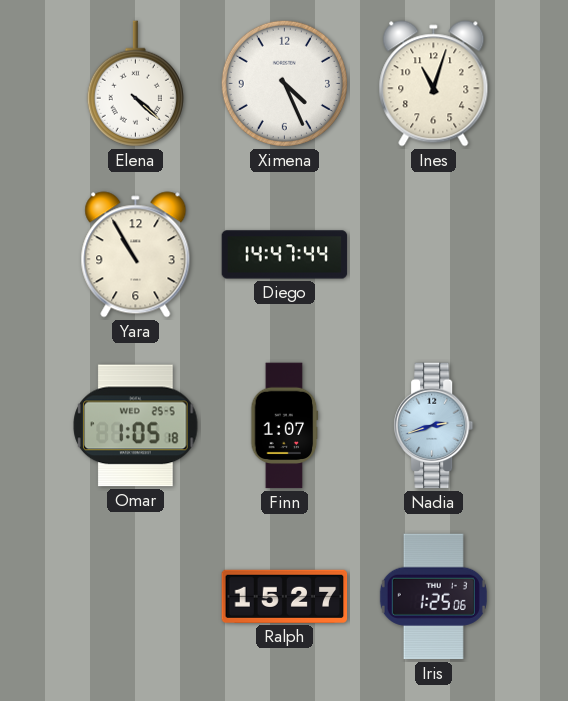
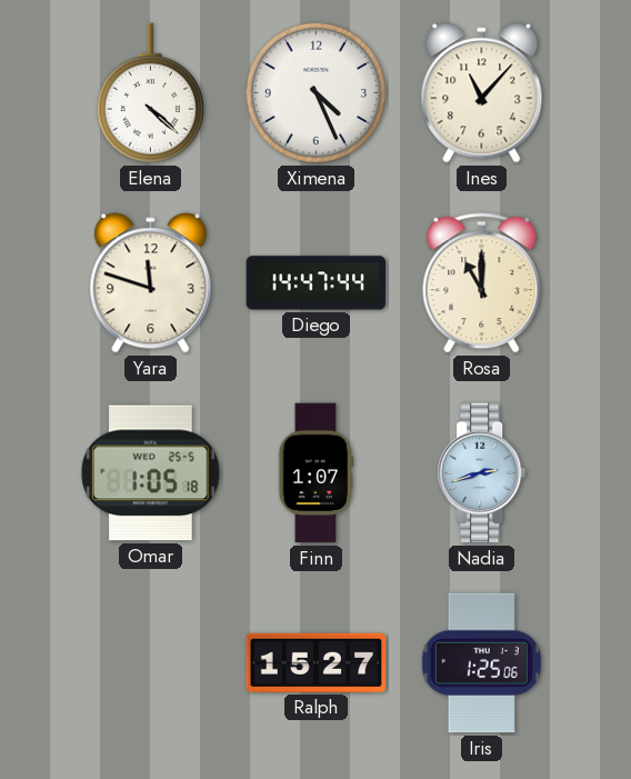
Ines: 11:03 -> 11:07 (482, 93)
Yara: 10:55 -> 11:48 (151, 283)
Rosa: none -> 11:00 (482, 283)
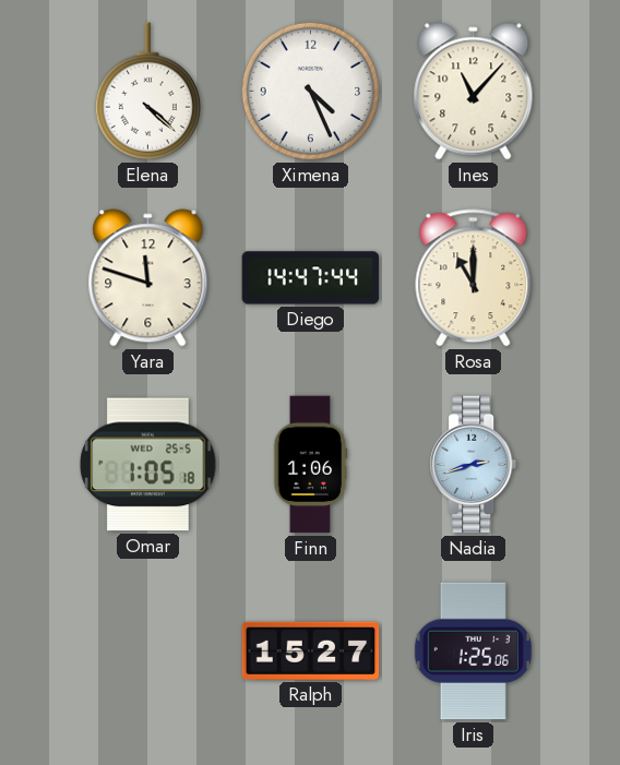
Finn: 1:07 -> 1:06 (311, 465)
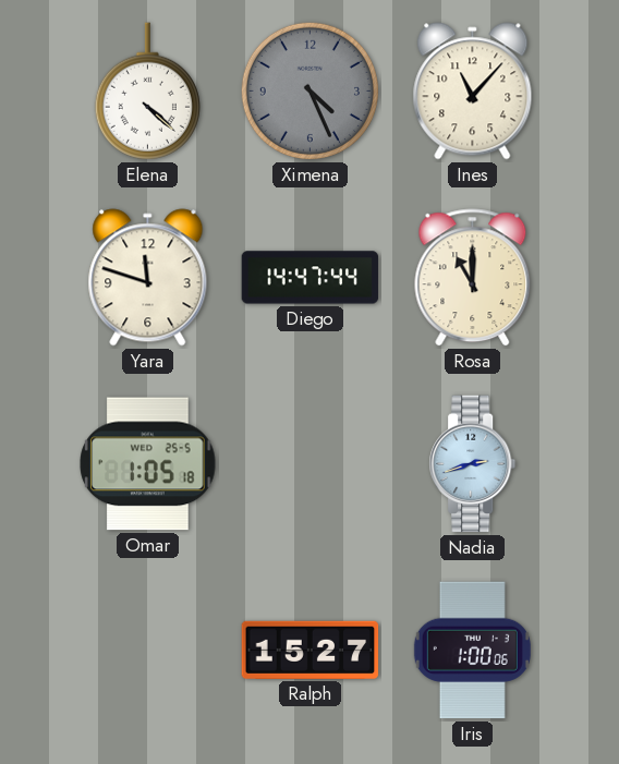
Ximena dial: white -> grey (309, 90)
Finn: 1:06 -> none (311, 465)
Iris: 1:25 -> 1:00 (472, 651)
